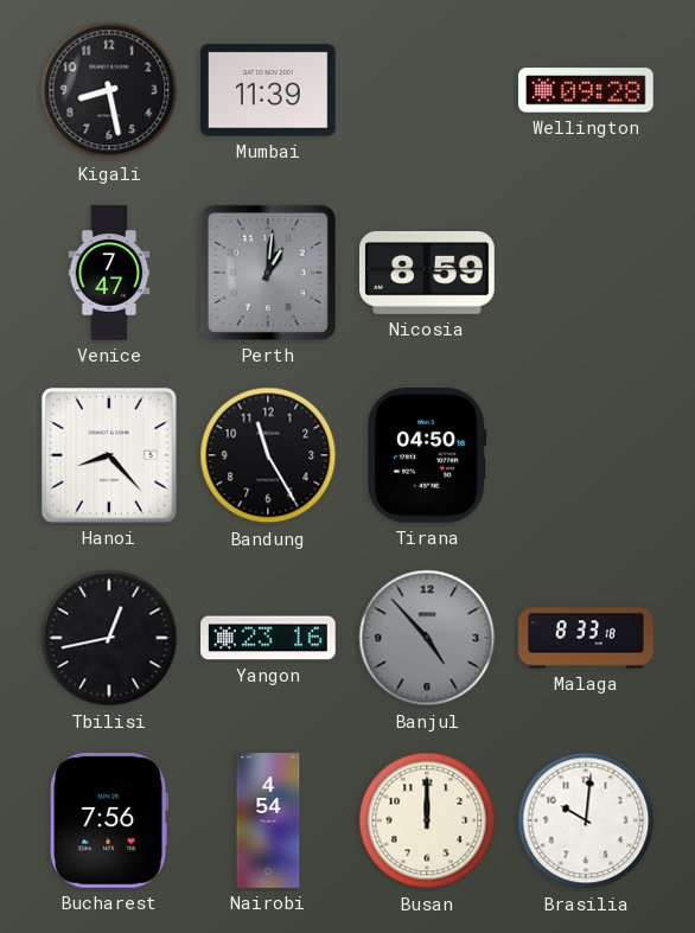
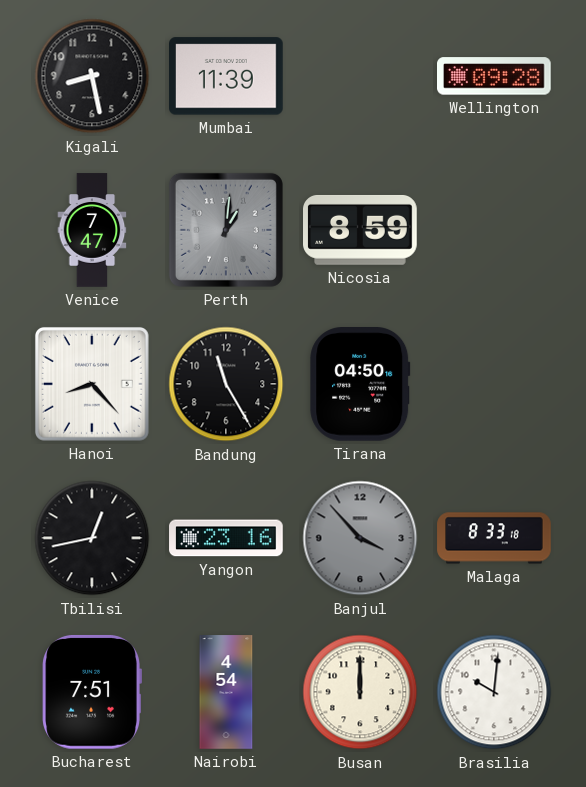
Banjul: 4:53 -> 3:53 (360, 538)
Bucharest: 7:56 -> 7:51 (92, 692)
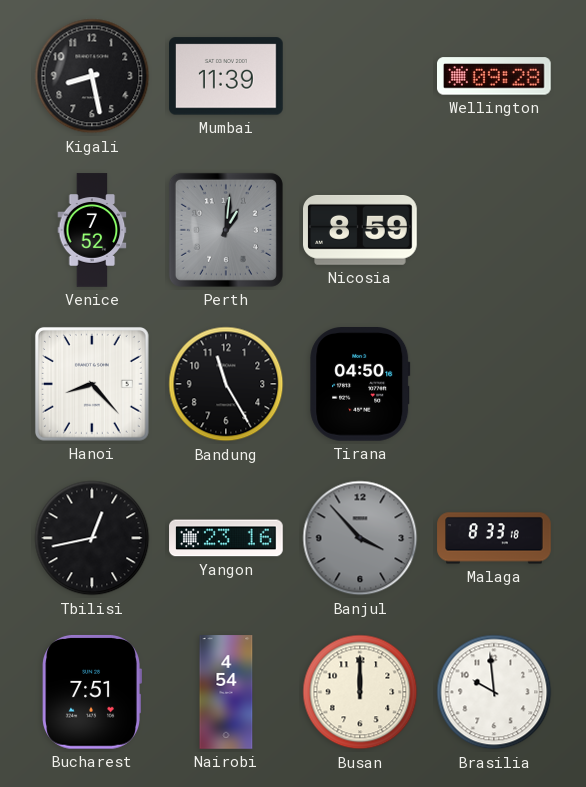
Venice: 7:47 -> 7:52 (92, 230)
Brasilia: 10:01 -> 9:59 (494, 692)
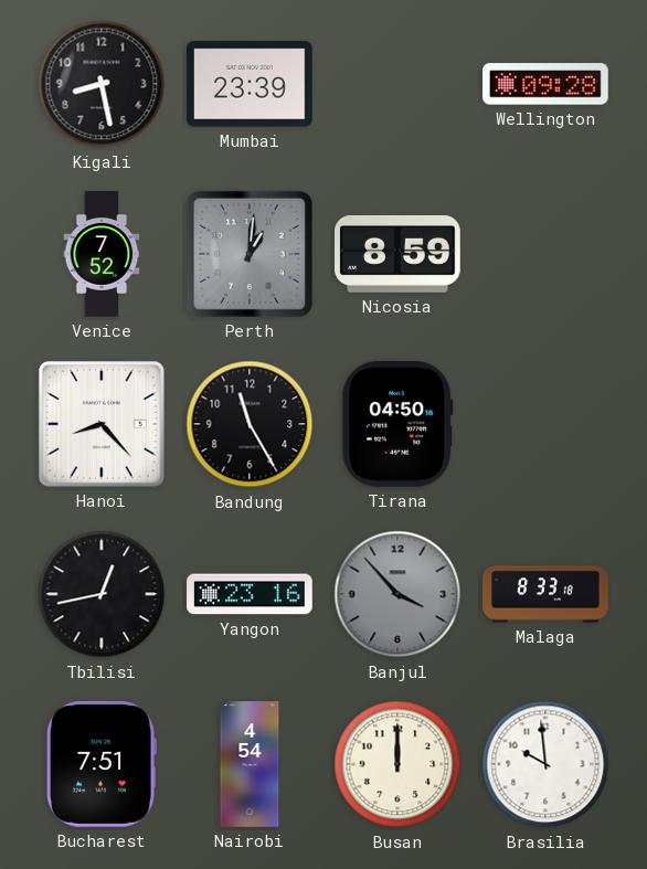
Mumbai: 11:39 -> 23:39 (251, 84)
